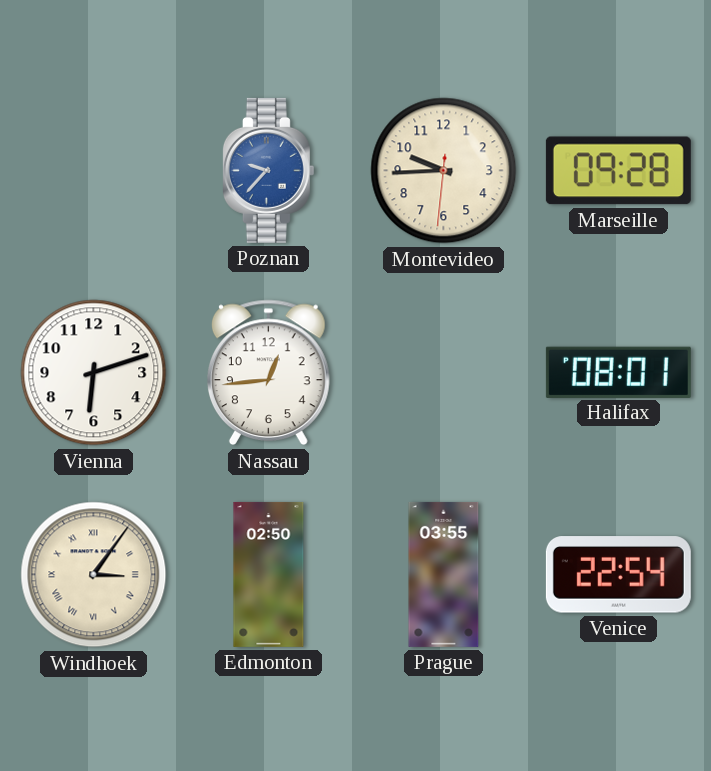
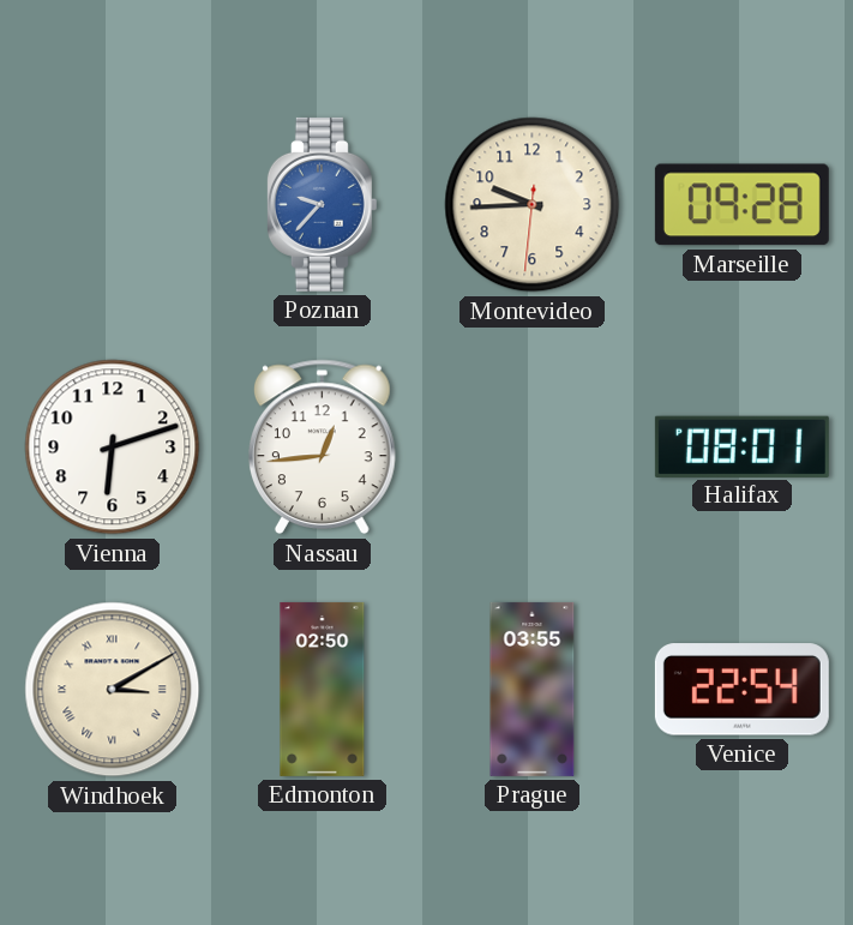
Windhoek: 3:06 -> 3:10 (113, 690)
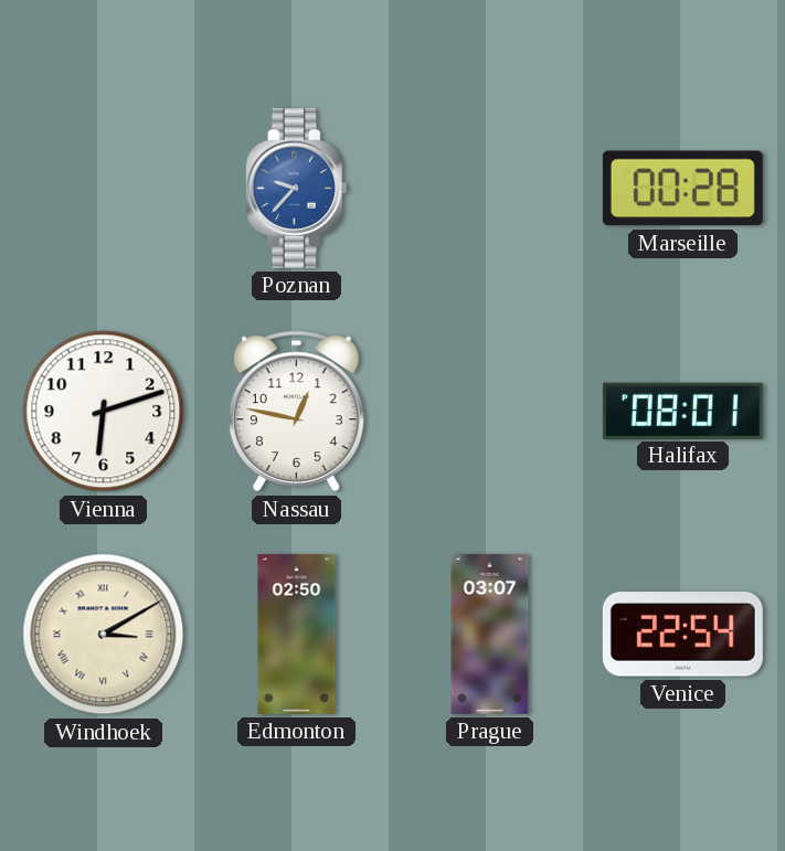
Montevideo: 9:44 -> none (533, 205)
Marseille: 09:28 -> 00:28 (682, 189)
Nassau: 12:44 -> 12:47 (296, 412)
Prague: 03:55 -> 03:07 (490, 634)
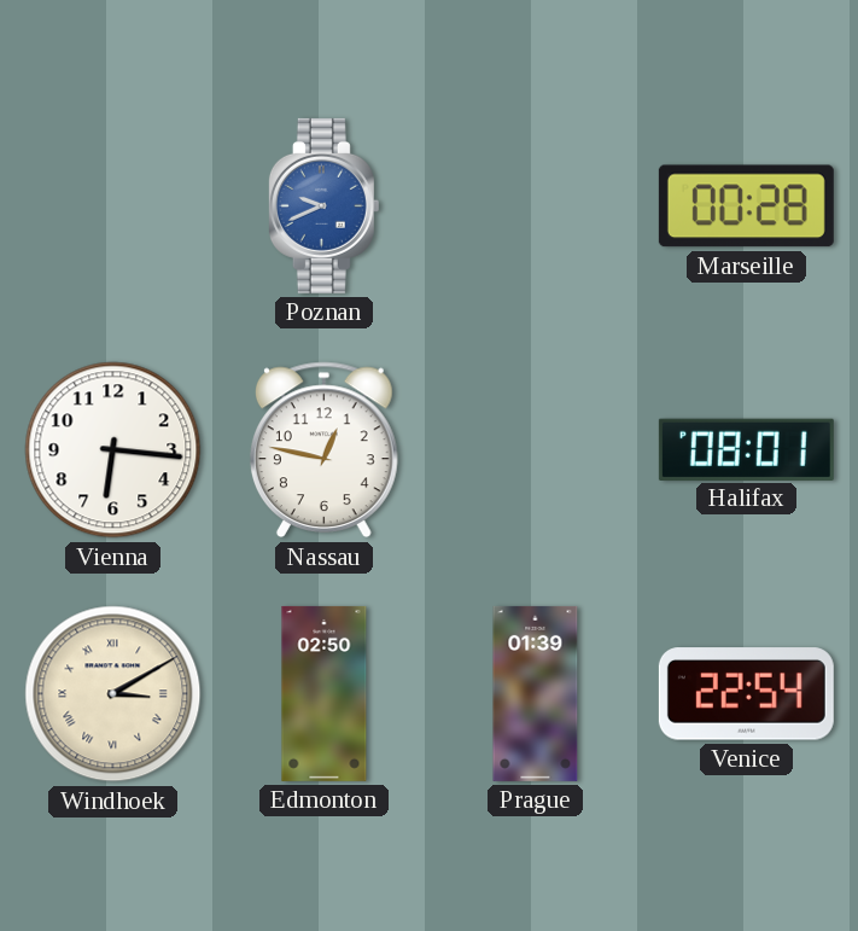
Poznan: 9:37 -> 9:41 (323, 205)
Vienna: 6:12 -> 6:16 (113, 450)
Prague: 03:07 -> 01:39 (536, 693)
